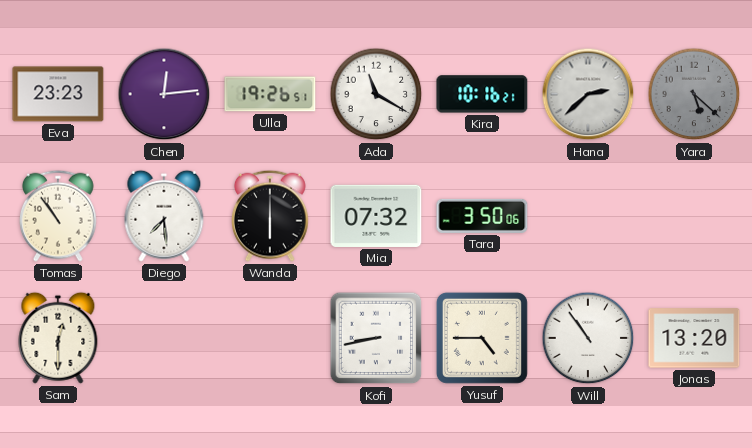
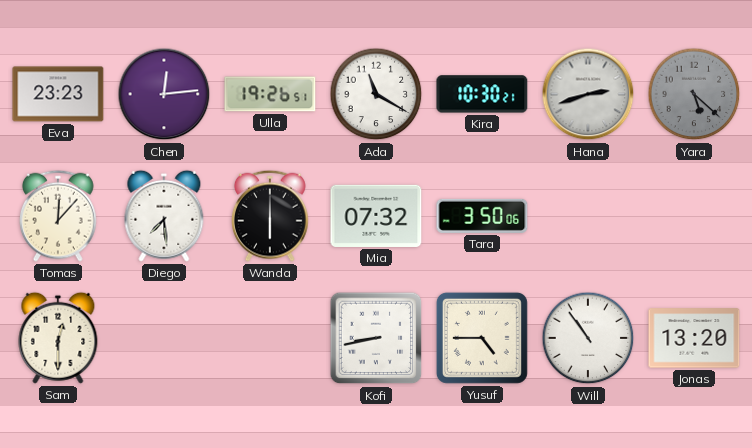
Kira: 10:16 -> 10:30 (482, 94)
Hana: 2:38 -> 2:42 (588, 94)
Tomas: 10:54 -> 12:07 (59, 216)
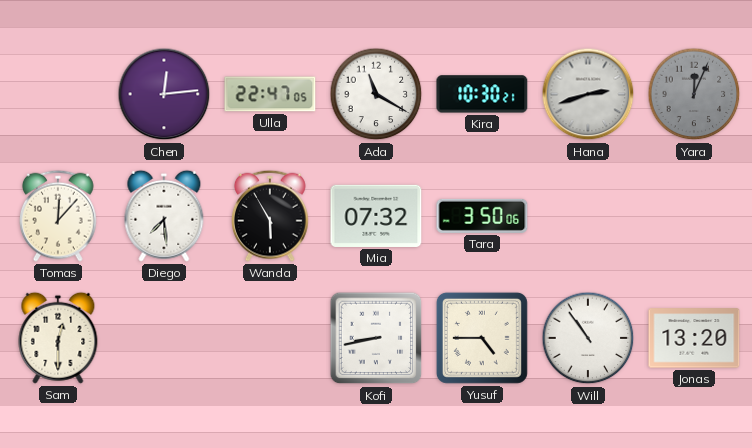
Eva: 23:23 -> none (58, 94)
Ulla: 19:26 -> 22:47 (270, 94)
Yara: 5:22 -> 12:04 (694, 94)
Wanda: 6:00 -> 5:55 (271, 216)
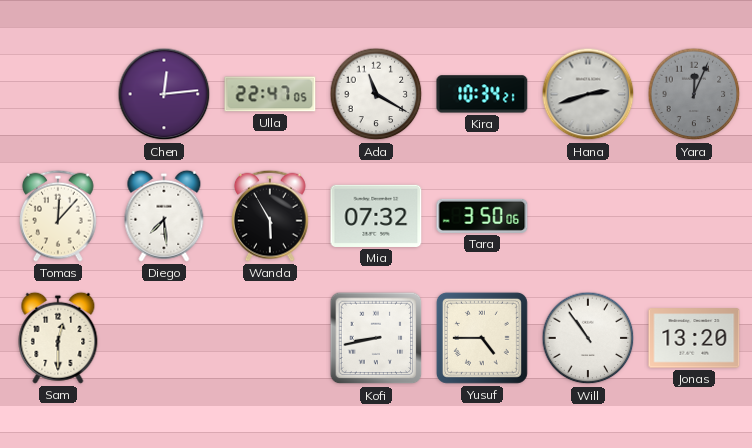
Kira: 10:30 -> 10:34 (482, 94)
